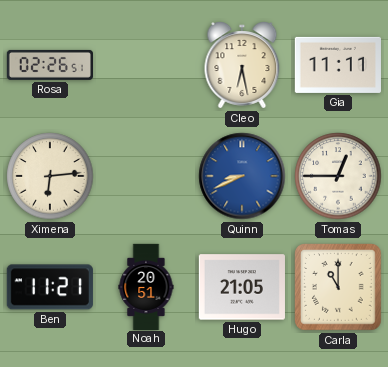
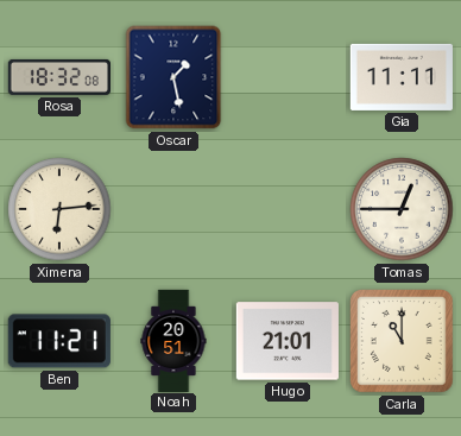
Rosa: 02:26 -> 18:32 (58, 77)
Oscar: none -> 1:28 (173, 77)
Cleo: 6:28 -> none (242, 65)
Quinn: 8:41 -> none (242, 176)
Hugo: 21:05 -> 21:01 (288, 341)
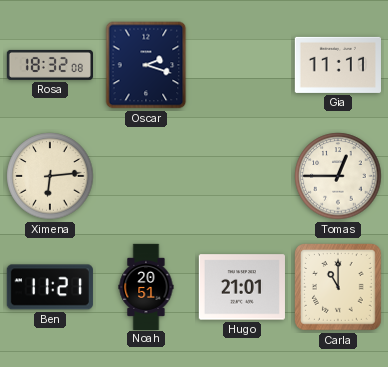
Oscar: 1:28 -> 2:18 (146, 65)
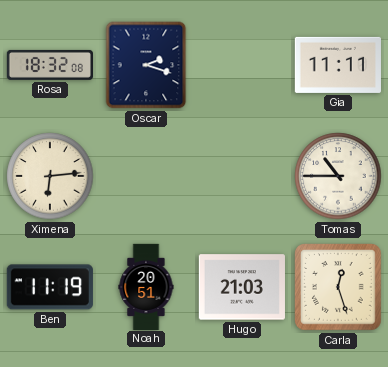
Tomas: 12:45 -> 10:45 (338, 176)
Ben: 11:21 -> 11:19 (50, 287)
Hugo: 21:01 -> 21:03 (242, 287)
Carla: 11:00 -> 12:27 (339, 288)
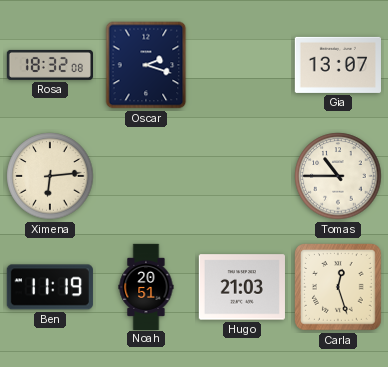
Gia: 11:11 -> 13:07 (338, 65)
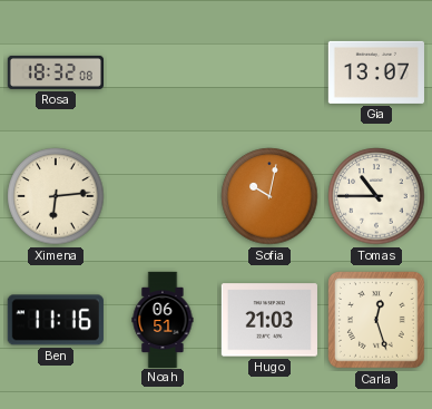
Oscar: 2:18 -> none (146, 65)
Sofia: none -> 10:02 (269, 196)
Ben: 11:19 -> 11:16 (56, 320)
Noah: 20:51 -> 06:51 (163, 319)
